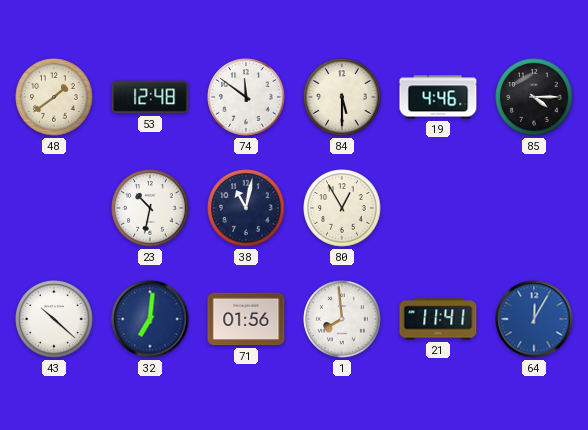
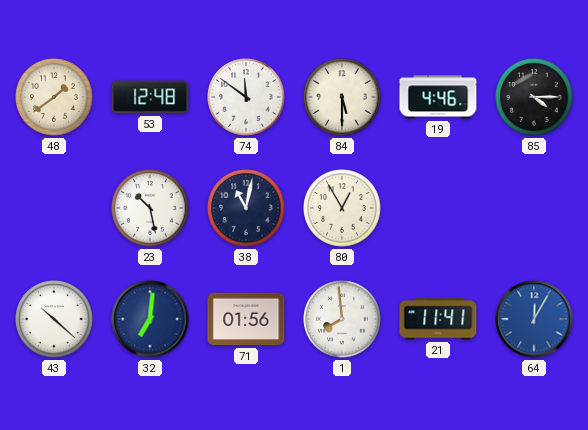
23: 10:32 -> 10:28 (150, 208)
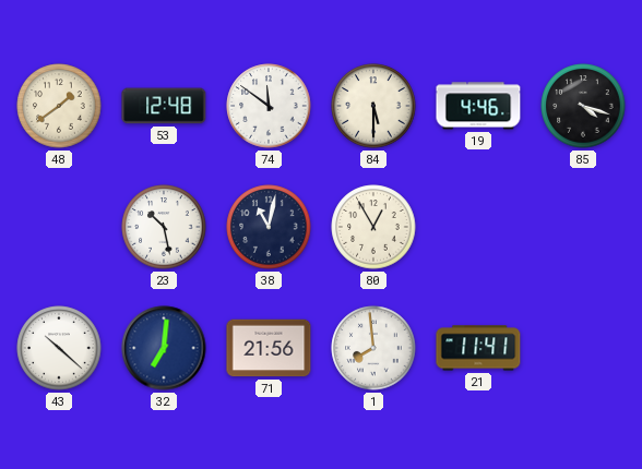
85: 4:15 -> 4:18 (583, 106)
71: 01:56 -> 21:56 (269, 348)
64: 12:05 -> none (534, 319)
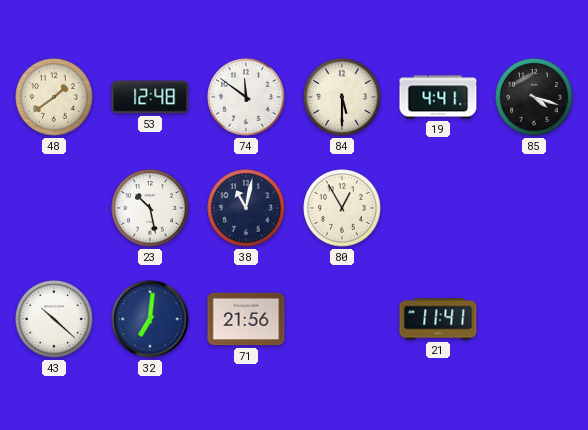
19: 4:46 -> 4:41 (438, 97)
1: 7:59 -> none (373, 348)
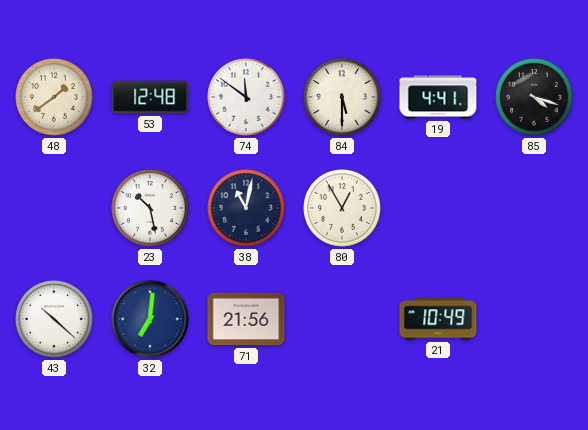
21: 11:41 -> 10:49 (438, 319)
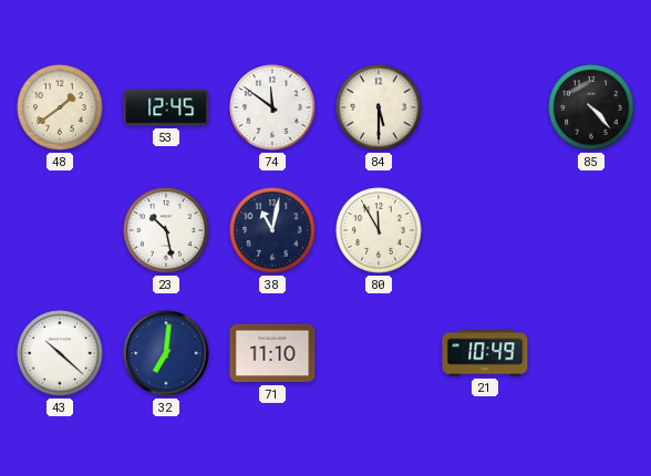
53: 12:48 -> 12:45 (166, 107)
19: 4:41 -> none (438, 97)
85: 4:18 -> 4:23 (591, 107)
80: 12:55 -> 11:55 (379, 230)
71: 21:56 -> 11:10 (272, 353)
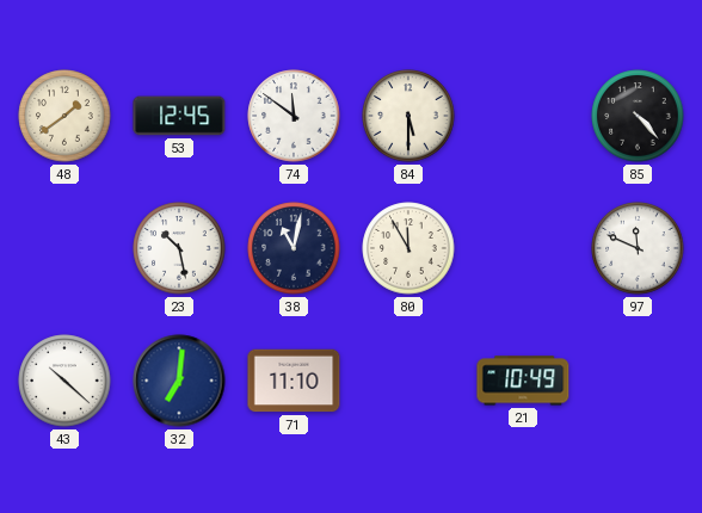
97: none -> 11:49 (638, 248)
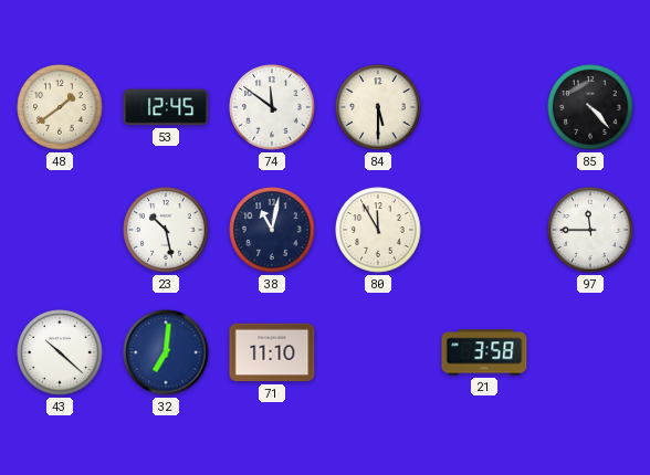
97: 11:49 -> 11:45 (590, 230)
21: 10:49 -> 3:58 (484, 352)
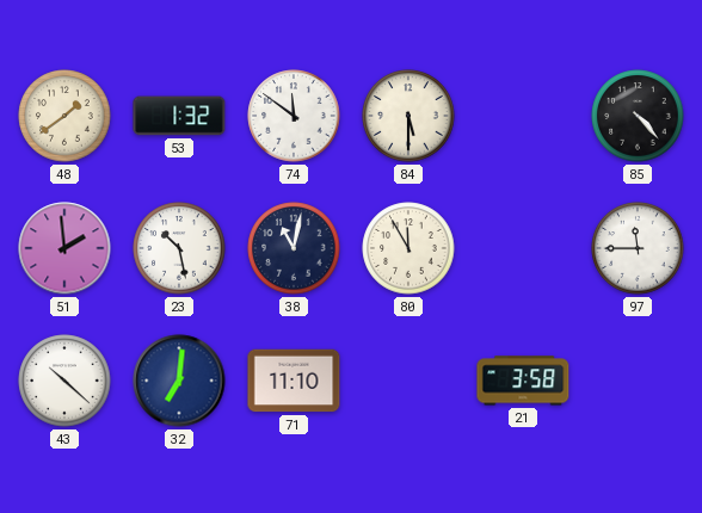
53: 12:45 -> 1:32 (179, 116)
51: none -> 1:59 (64, 248)
